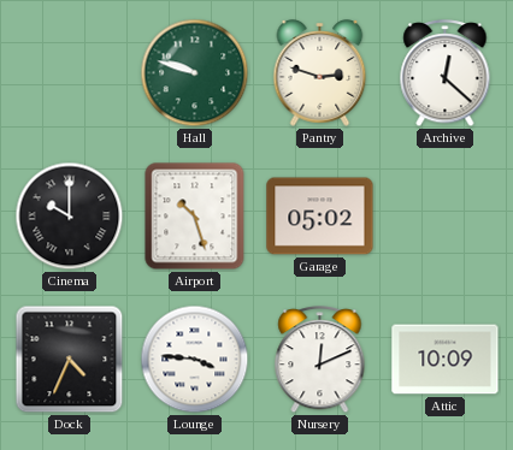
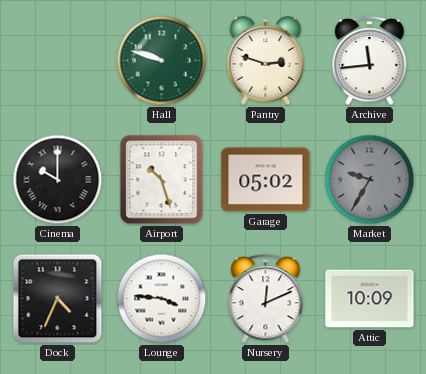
Archive: 12:22 -> 11:44 (370, 61)
Market: none -> 9:35 (370, 180)
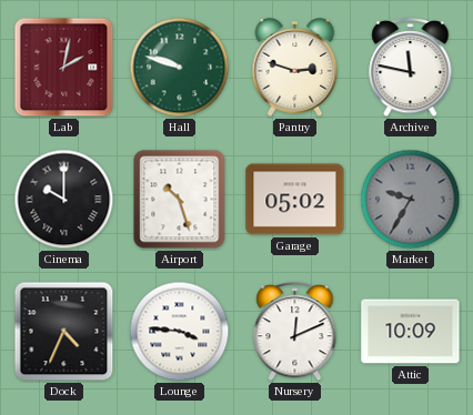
Lab: none -> 2:02 (64, 68)
Archive: 11:44 -> 11:47 (411, 68)
